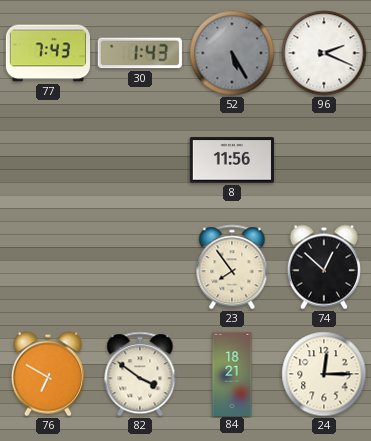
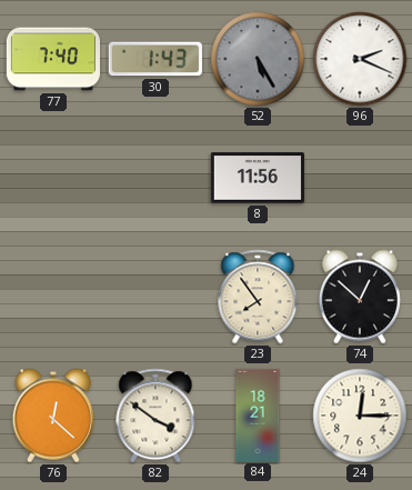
77: 7:43 -> 7:40 (52, 59)
76: 6:50 -> 12:22 (53, 416)
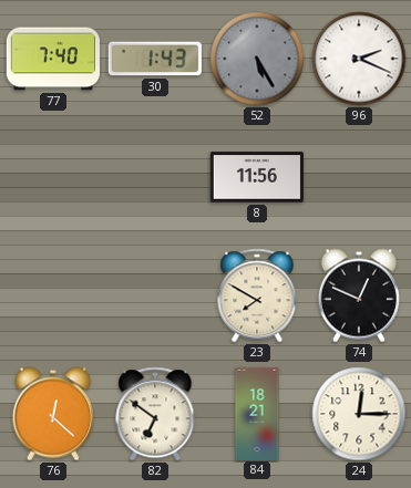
23: 7:54 -> 7:50 (257, 295)
74: 12:52 -> 12:49 (359, 295)
82: 3:51 -> 6:51 (155, 414)
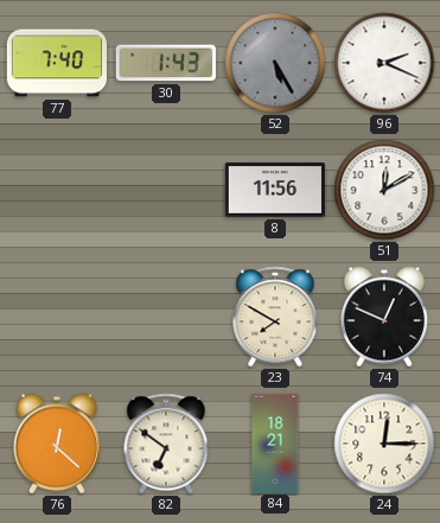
51: none -> 12:10 (384, 190)
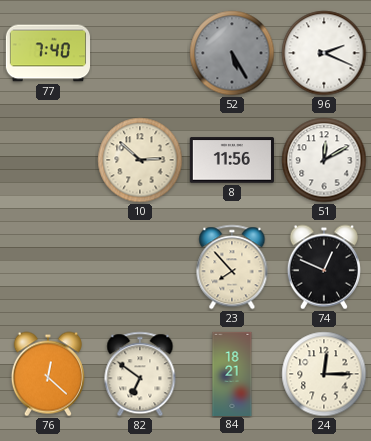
30: 1:43 -> none (166, 63)
10: none -> 2:52 (140, 160)
23: 7:50 -> 7:53 (232, 267)
